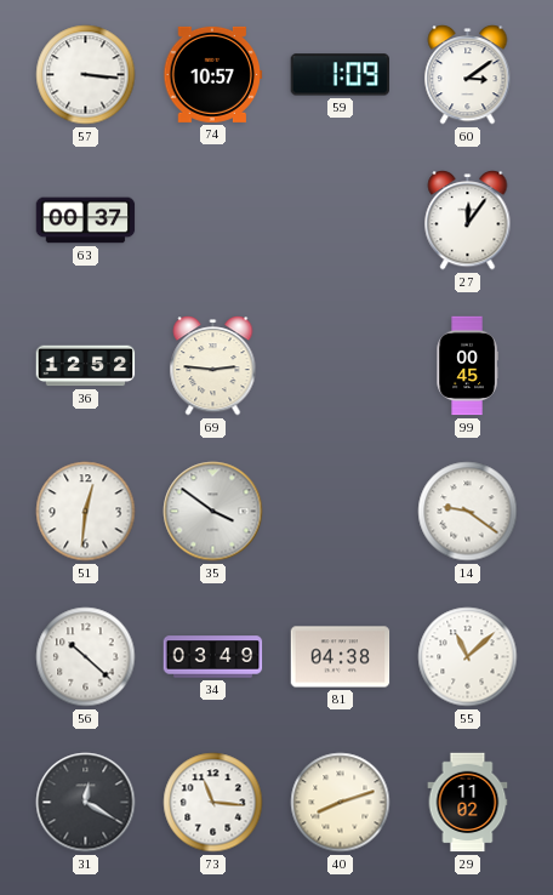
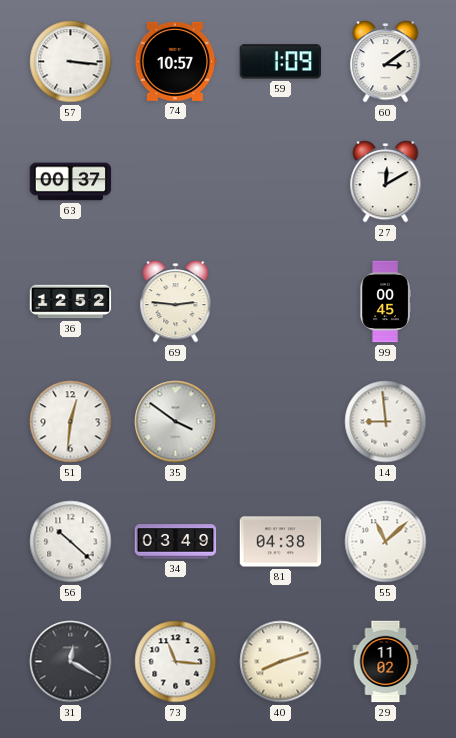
27: 12:06 -> 12:10 (386, 182)
14: 9:21 -> 8:59 (386, 422)
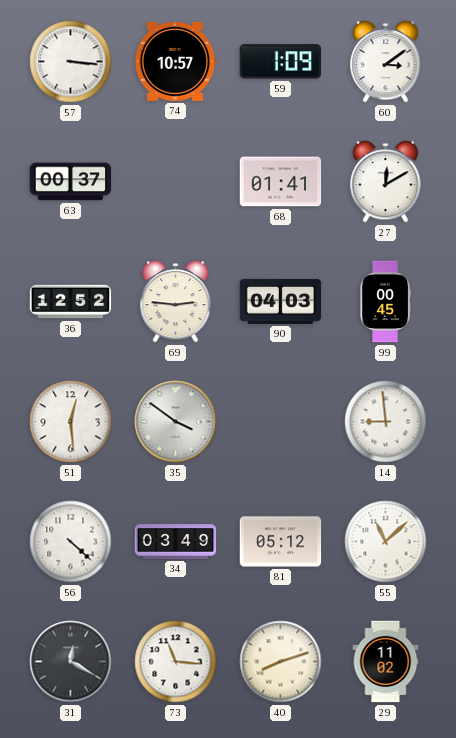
68: none -> 01:41 (281, 182)
90: none -> 04:03 (281, 301)
51: 12:31 -> 12:29 (71, 422)
56: 10:22 -> 4:22 (71, 542)
81: 04:38 -> 05:12 (281, 542)
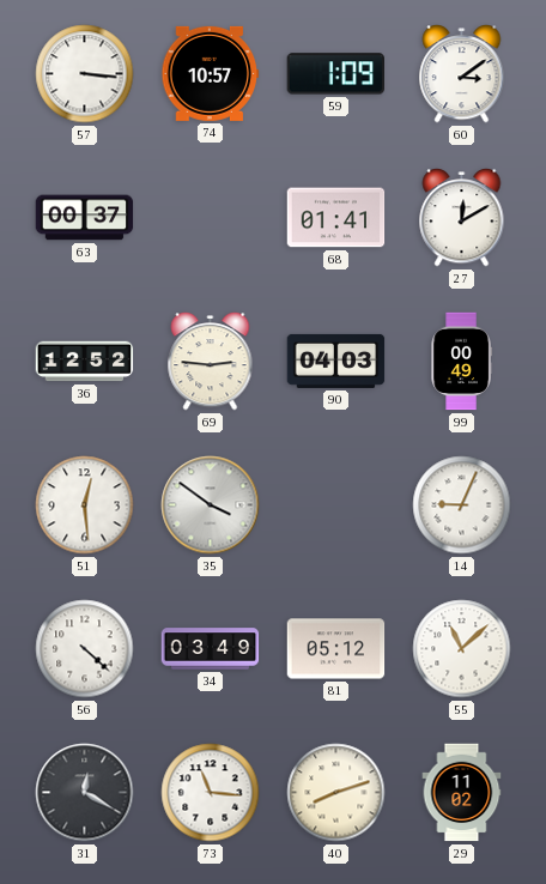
99: 00:45 -> 00:49 (461, 362)
14: 8:59 -> 9:04 (462, 505)
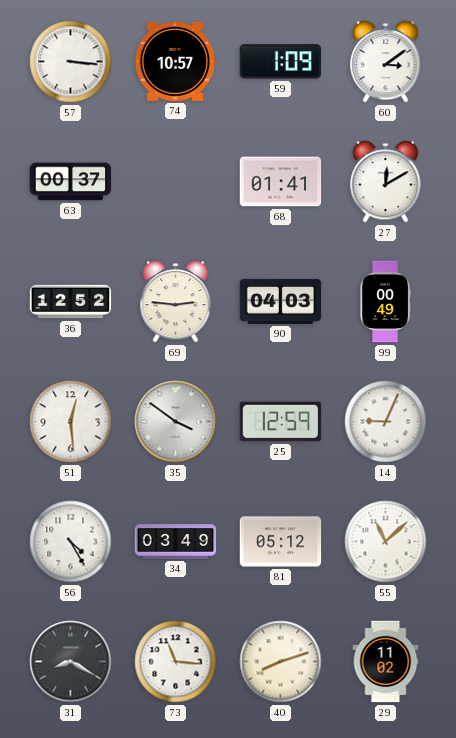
25: none -> 12:59 (281, 422)
56: 4:22 -> 4:25 (71, 542)
31: 12:20 -> 8:20 (71, 662)
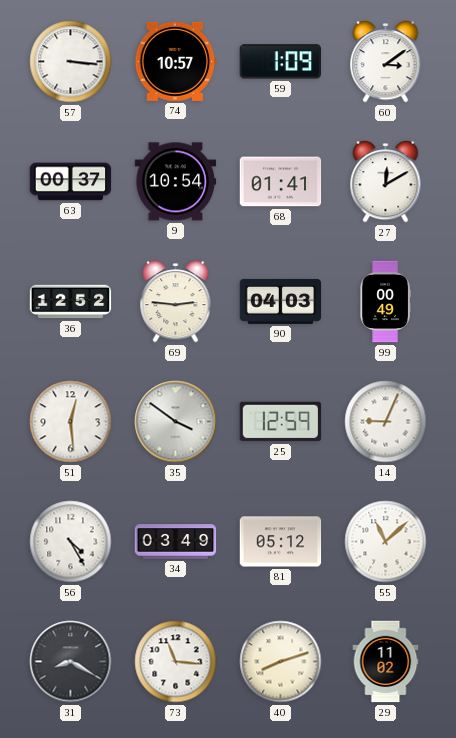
9: none -> 10:54 (176, 182)
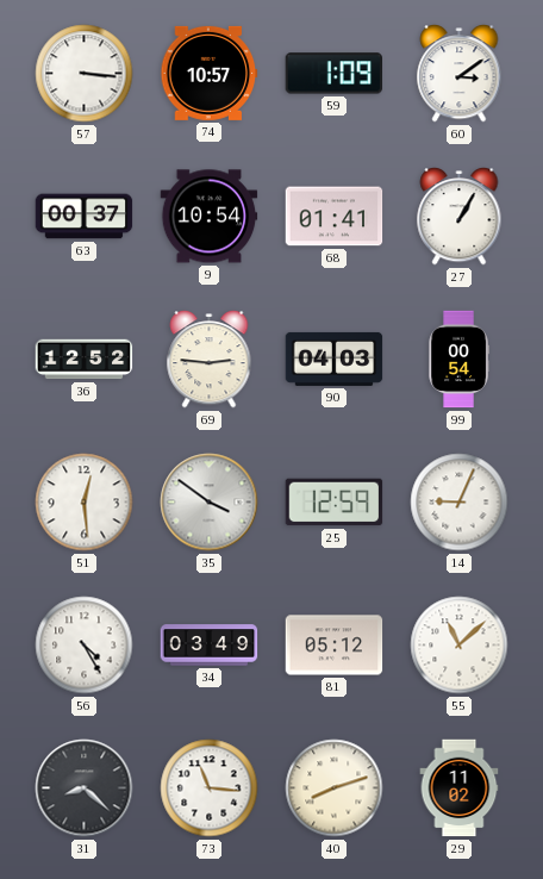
27: 12:10 -> 1:05 (460, 217)
99: 00:49 -> 00:54 (458, 360)
31: 8:20 -> 8:22 (85, 788)
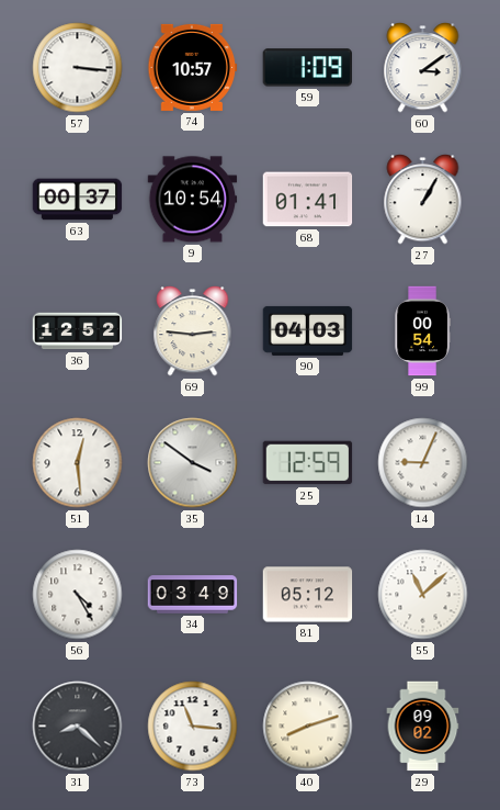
29: 11:02 -> 09:02 (423, 727)
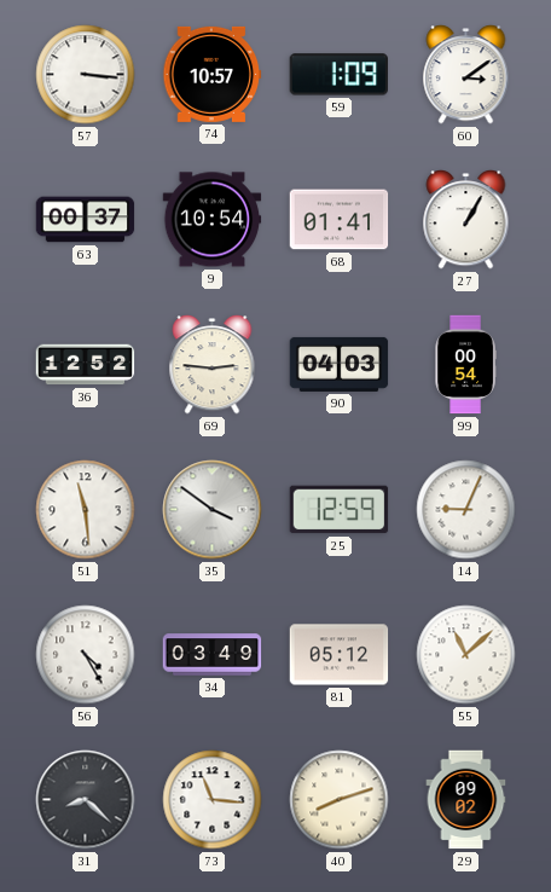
51: 12:29 -> 11:29 (86, 510)
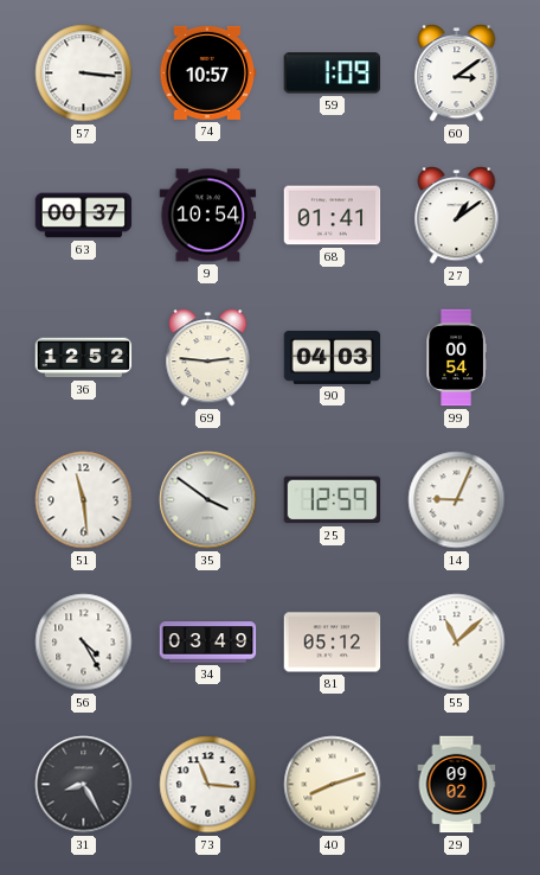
27: 1:05 -> 1:09 (457, 216)
31: 8:22 -> 8:25 (84, 785)
